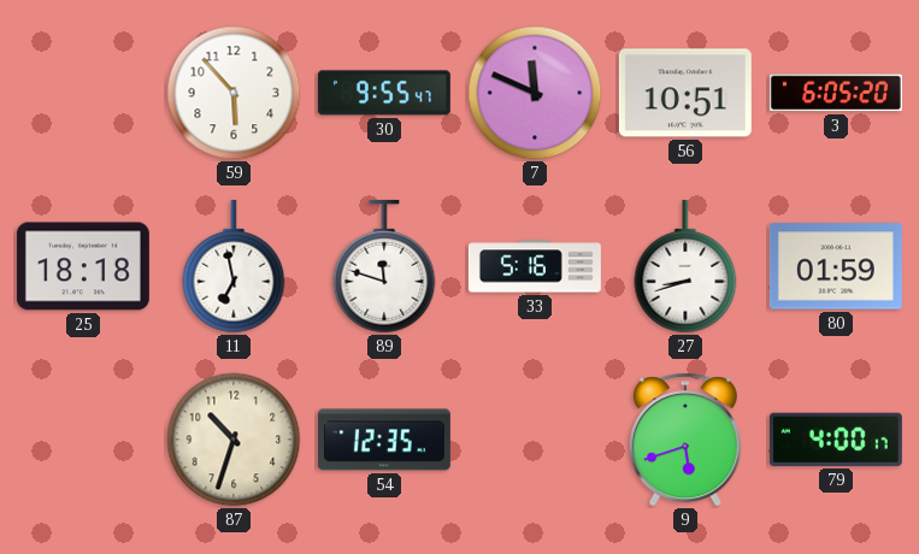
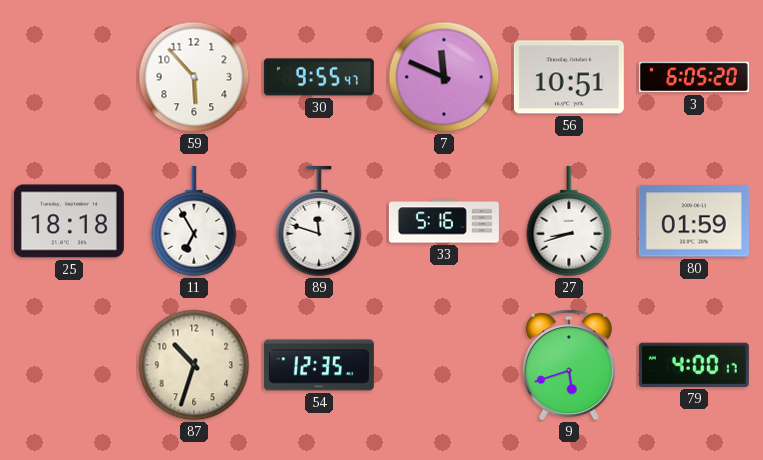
11: 6:58 -> 6:55 (194, 221)
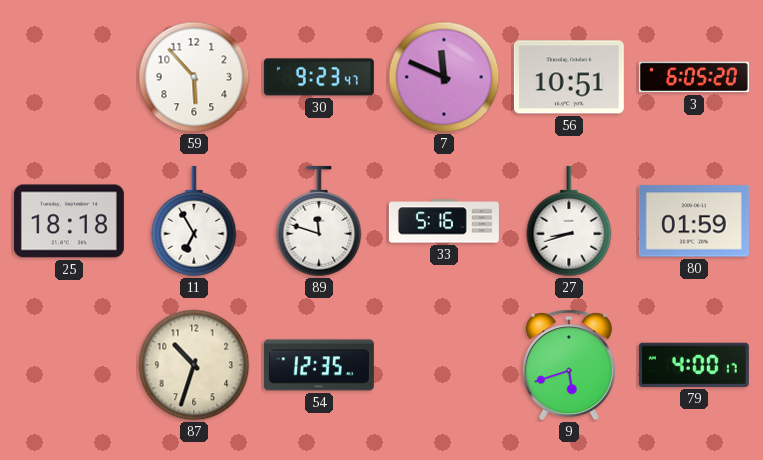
30: 9:55 -> 9:23 (319, 77)
